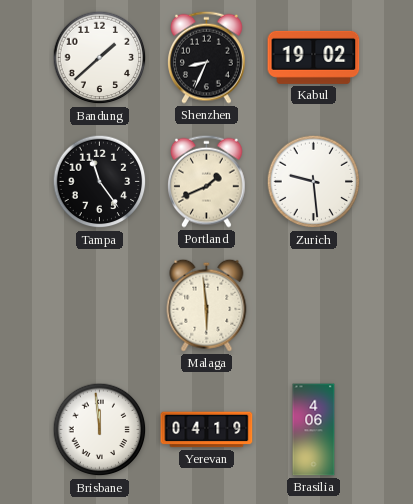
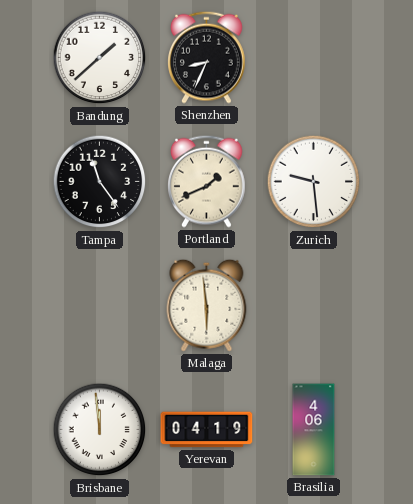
Kabul: 19:02 -> none (314, 57)
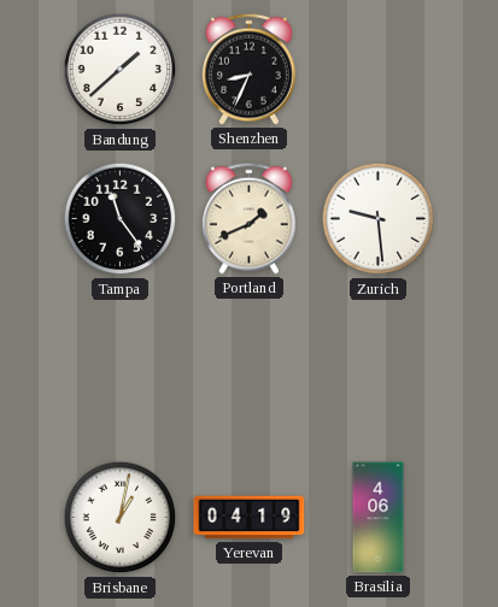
Malaga: 5:59 -> none (207, 305)
Brisbane: 11:59 -> 1:02 (121, 518)
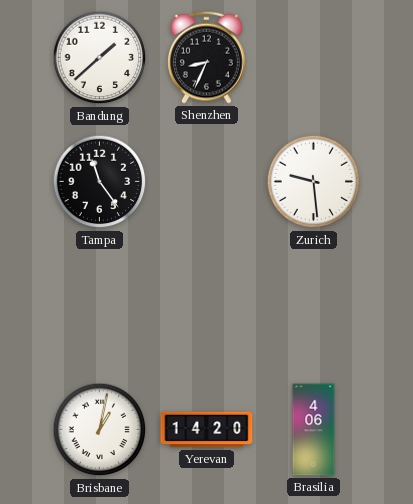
Portland: 1:41 -> none (250, 218)
Yerevan: 04:19 -> 14:20 (207, 430)
